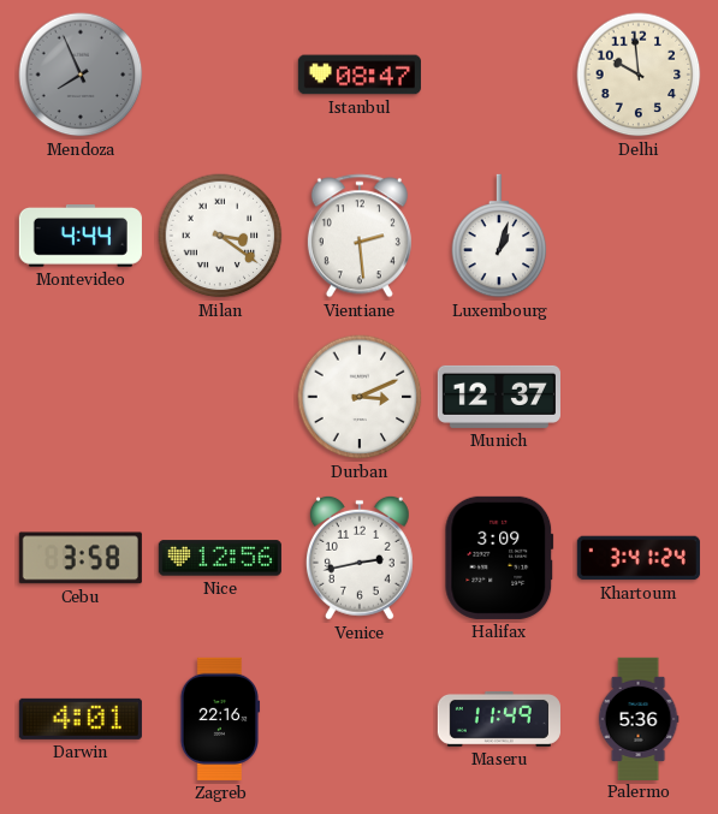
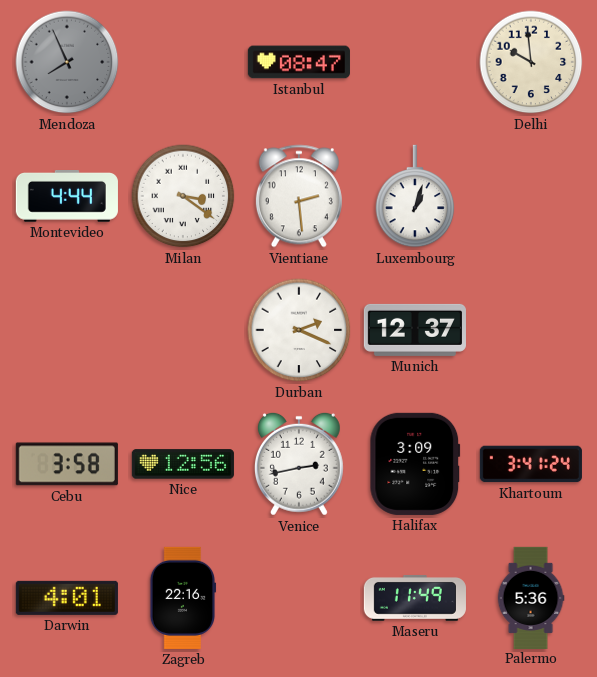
Durban: 3:11 -> 2:19 (299, 330)
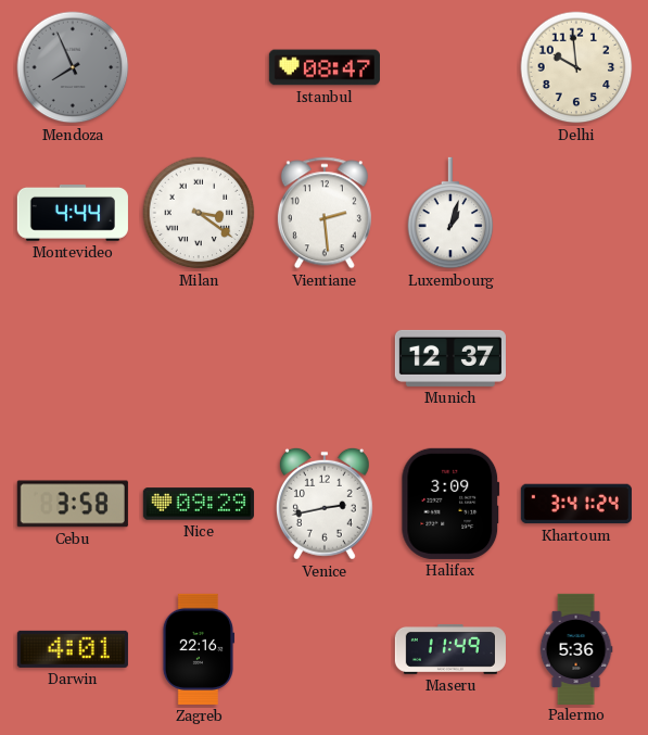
Durban: 2:19 -> none (299, 330)
Nice: 12:56 -> 09:29 (199, 504)
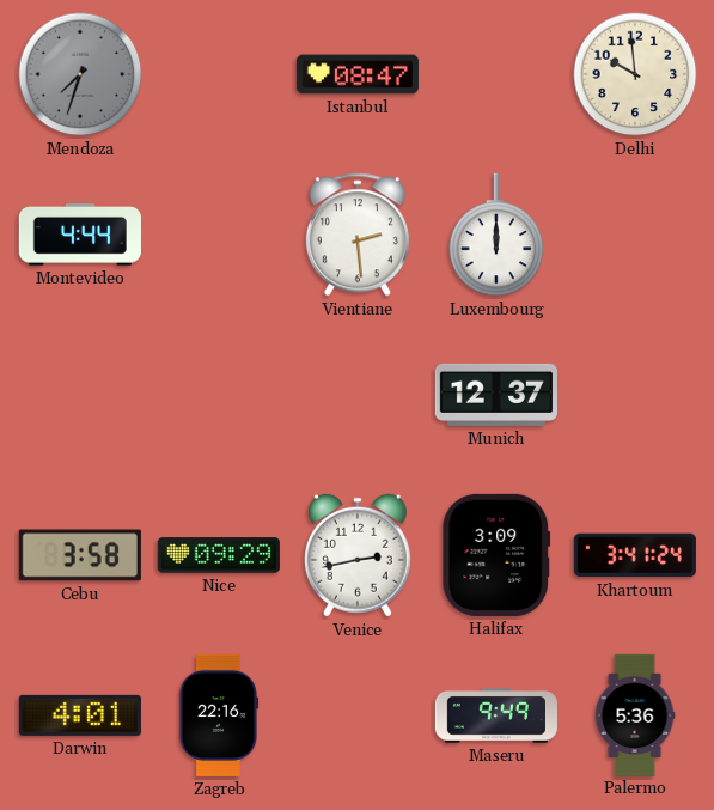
Mendoza: 7:56 -> 7:33 (80, 74)
Milan: 3:21 -> none (199, 213)
Luxembourg: 1:03 -> 12:00 (496, 235)
Maseru: 11:49 -> 9:49 (496, 717)
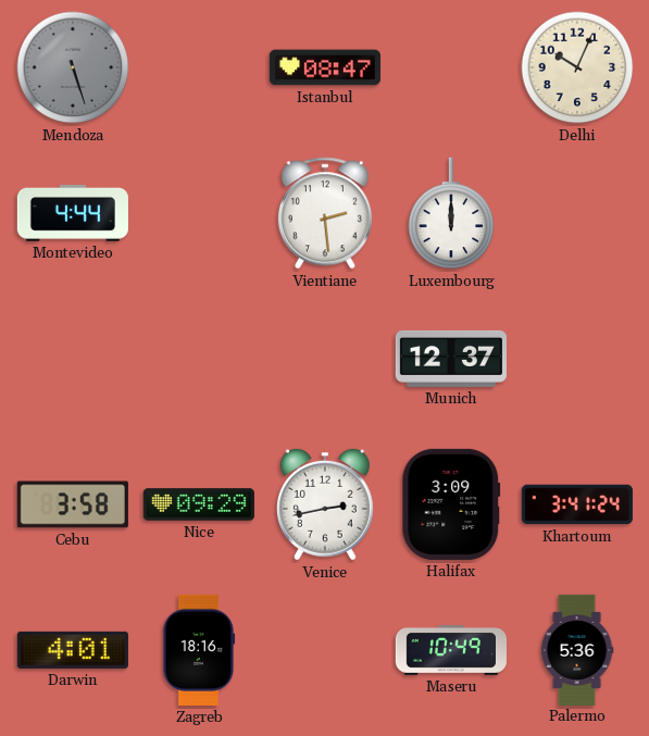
Mendoza: 7:33 -> 5:27 (73, 67)
Delhi: 9:59 -> 10:04 (577, 67)
Zagreb: 22:16 -> 18:16 (199, 650)
Maseru: 9:49 -> 10:49 (451, 651)
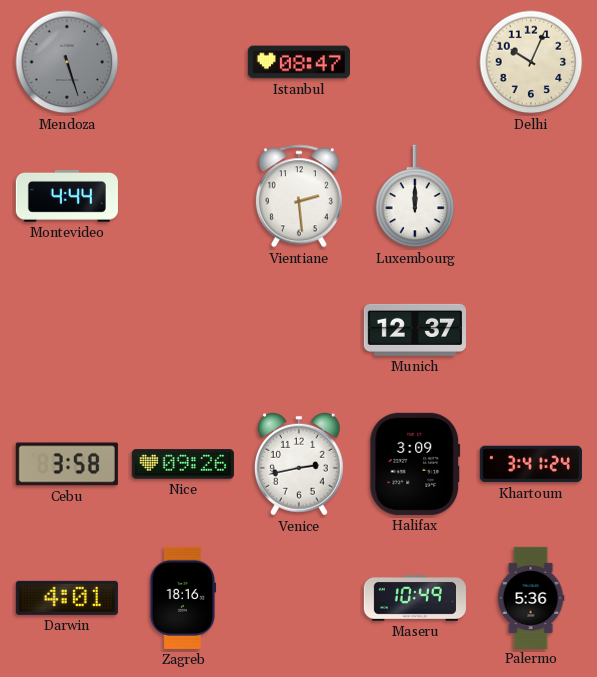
Nice: 09:29 -> 09:26 (183, 464)
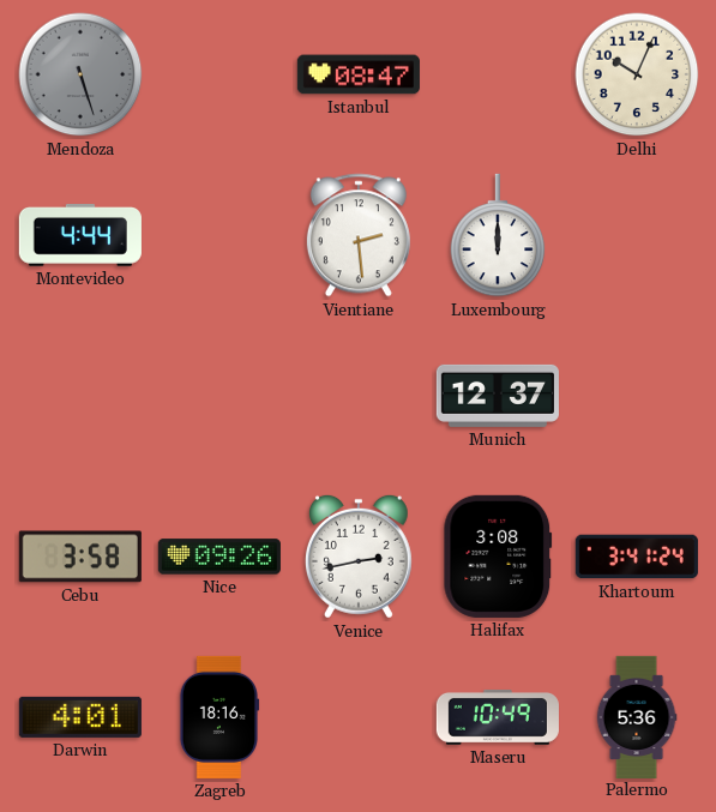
Halifax: 3:09 -> 3:08 (498, 557)
